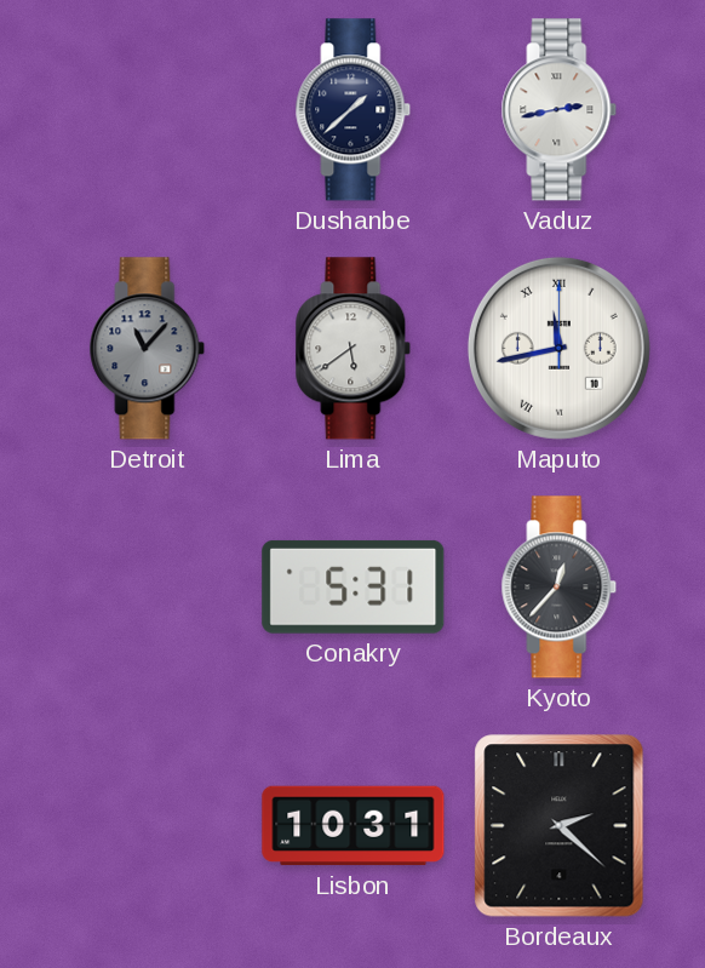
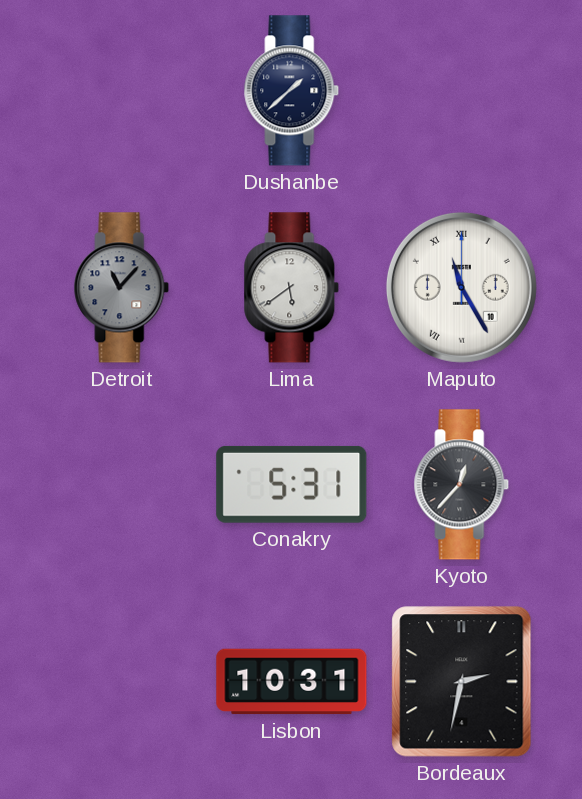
Vaduz: 2:43 -> none (560, 110)
Maputo: 11:43 -> 11:25 (461, 287)
Bordeaux: 2:22 -> 2:32 (462, 682)
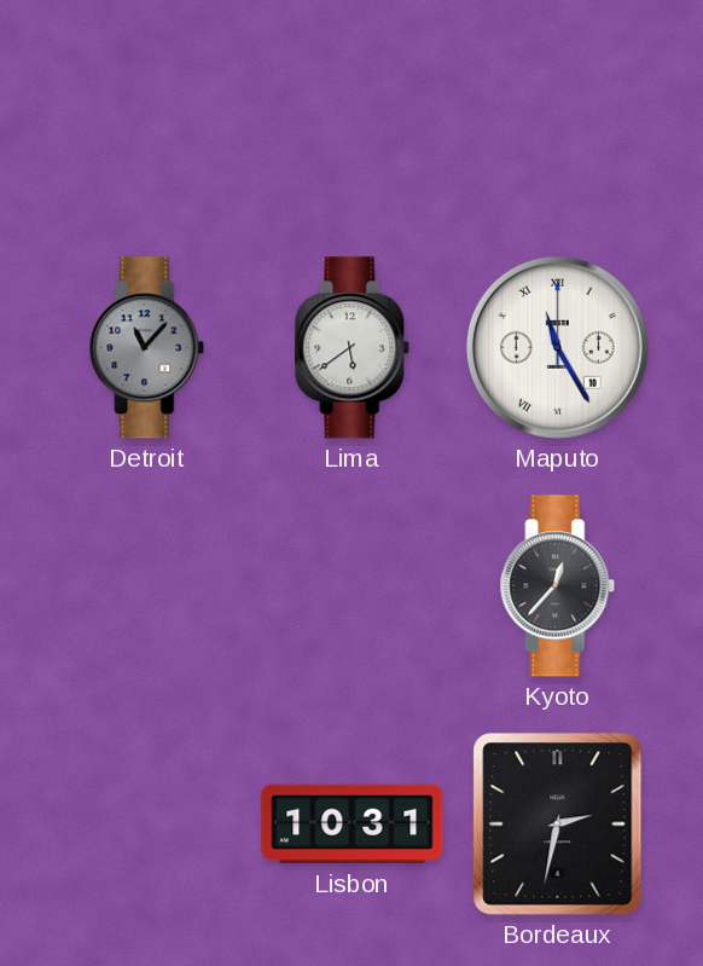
Dushanbe: 1:38 -> none (292, 91)
Conakry: 5:31 -> none (292, 484)
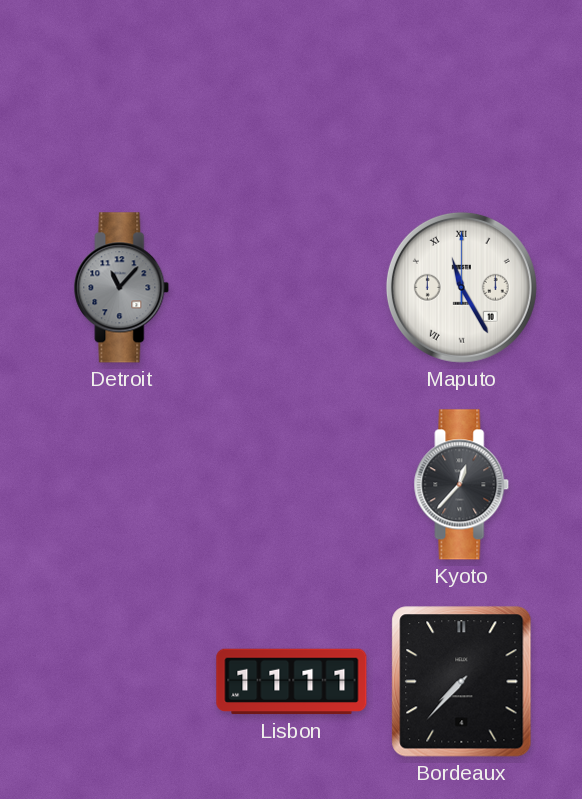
Lima: 5:39 -> none (353, 348)
Lisbon: 10:31 -> 11:11 (292, 682)
Bordeaux: 2:32 -> 7:37 (462, 682)
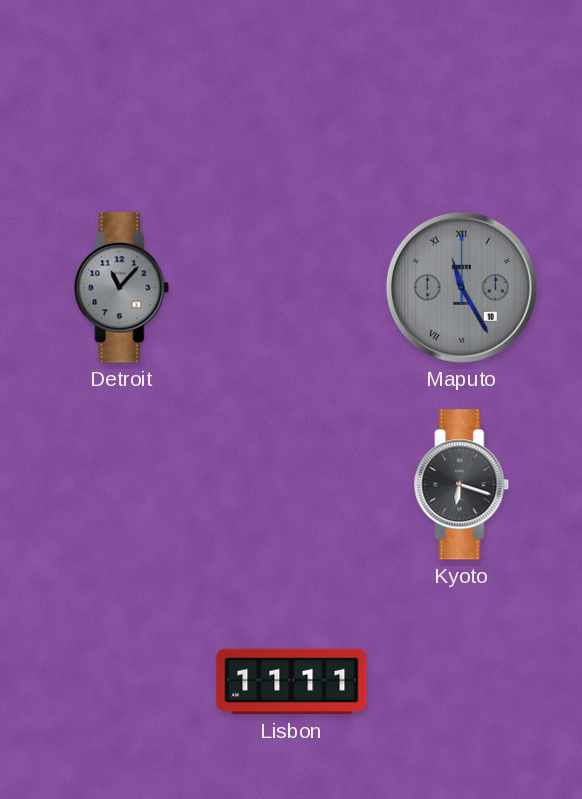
Maputo dial: white -> grey (461, 287)
Kyoto: 12:37 -> 6:18 (462, 485)
Bordeaux: 7:37 -> none (462, 682)
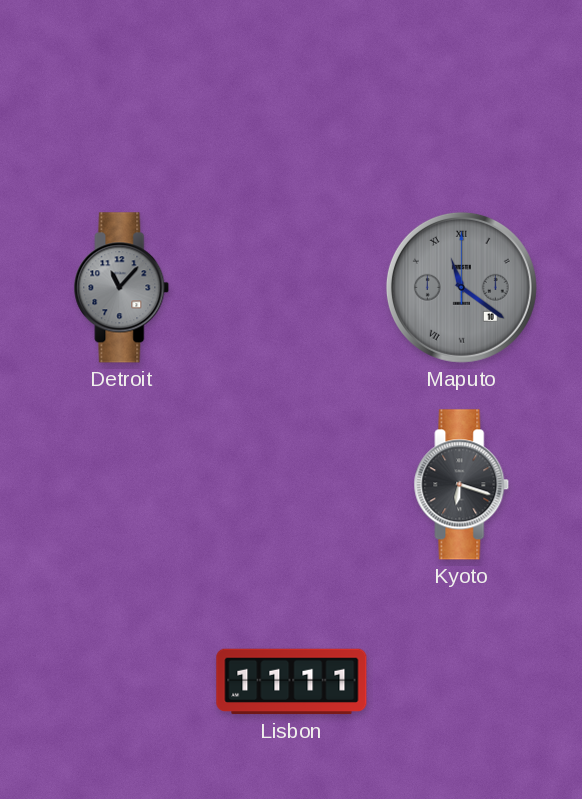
Maputo: 11:25 -> 11:21 (461, 287)
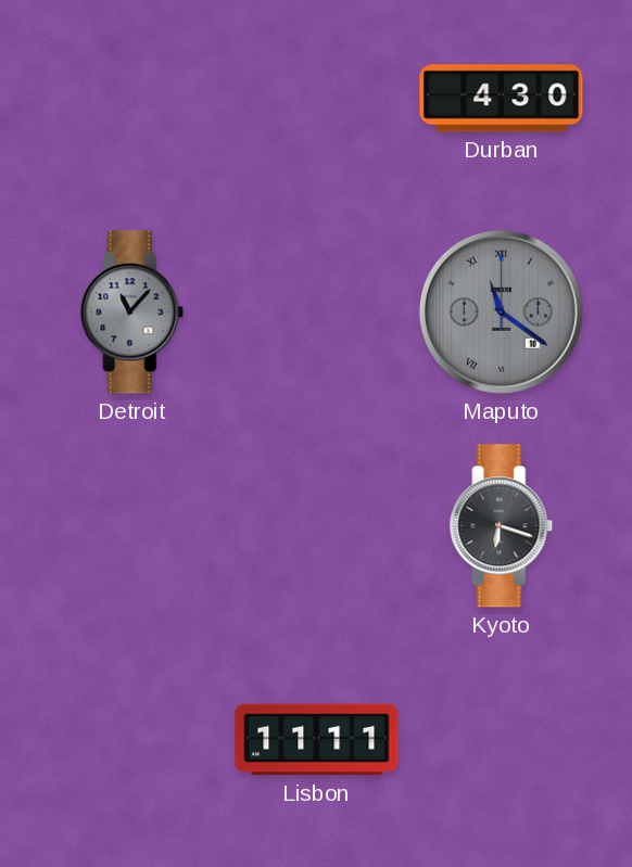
Durban: none -> 4:30 (502, 99)
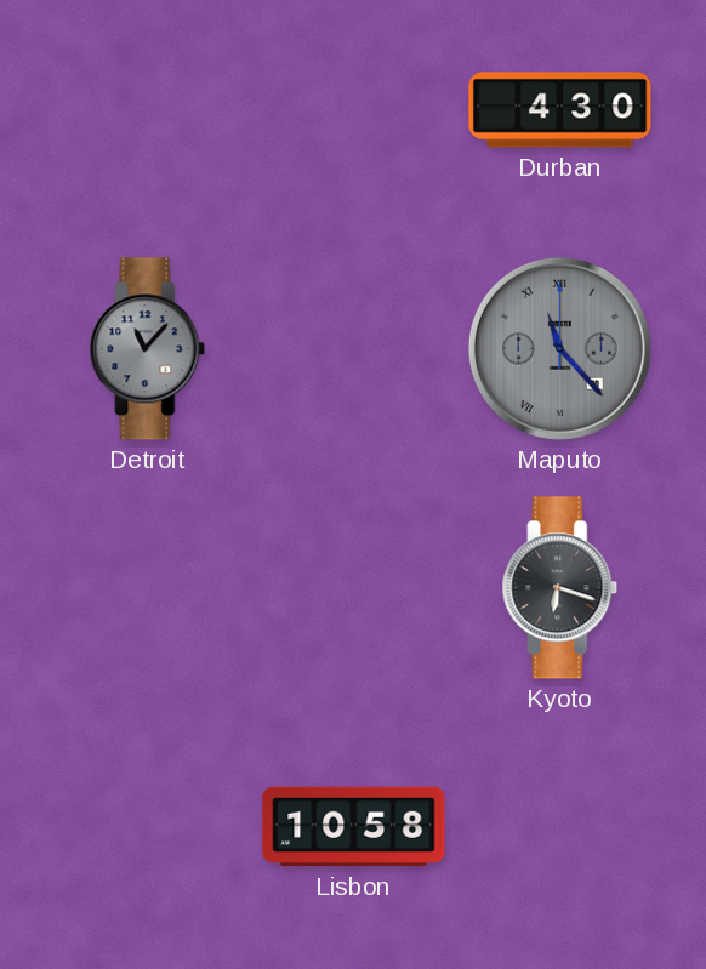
Maputo: 11:21 -> 11:23 (559, 348)
Lisbon: 11:11 -> 10:58 (354, 827)
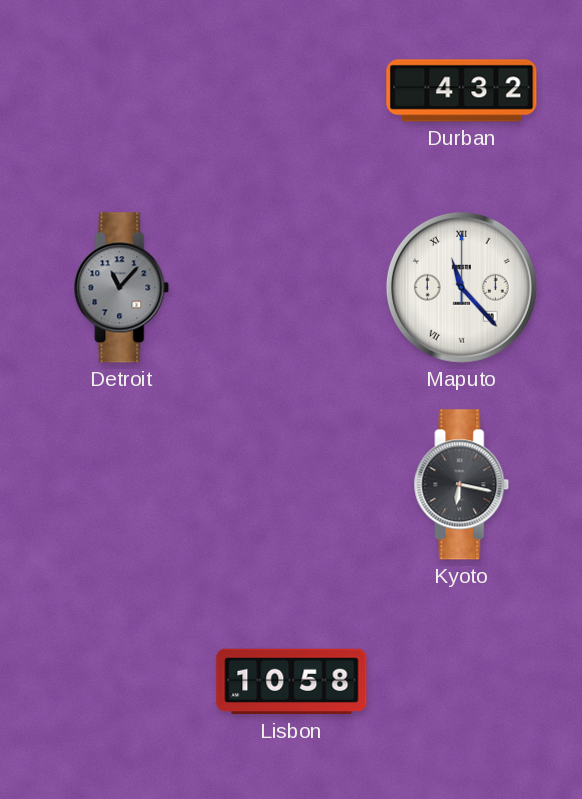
Durban: 4:30 -> 4:32 (462, 91)
Maputo dial: grey -> white (461, 287)
Kyoto: 6:18 -> 6:17 (462, 485)
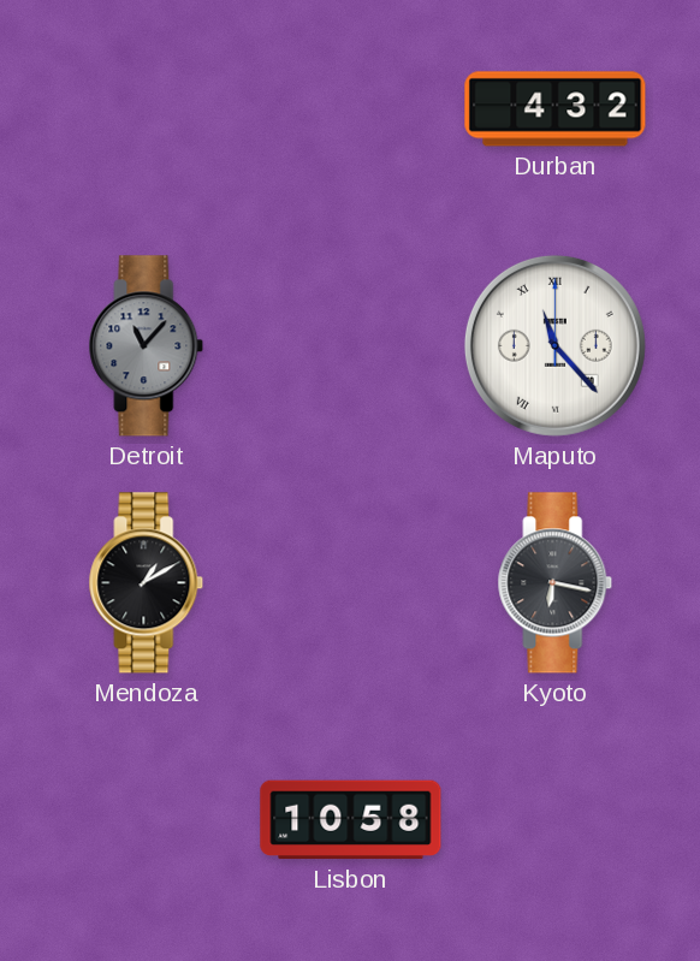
Mendoza: none -> 1:10 (147, 583)
